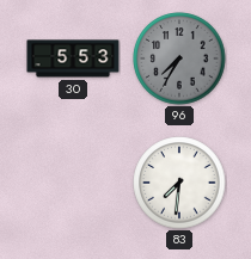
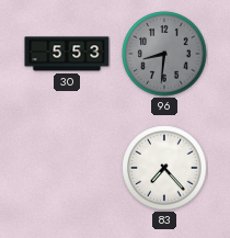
96: 7:35 -> 8:31 (164, 54)
83: 7:31 -> 7:23 (164, 168)
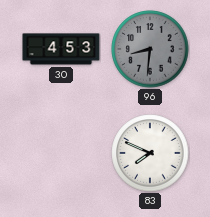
30: 5:53 -> 4:53 (61, 49)
83: 7:23 -> 7:49 (150, 153)
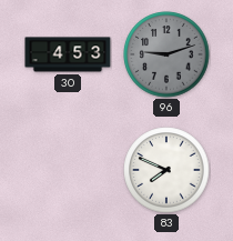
96: 8:31 -> 9:12 (166, 54)
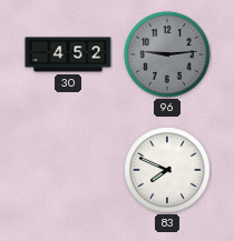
30: 4:53 -> 4:52 (68, 54)
96: 9:12 -> 9:14 (167, 54)
